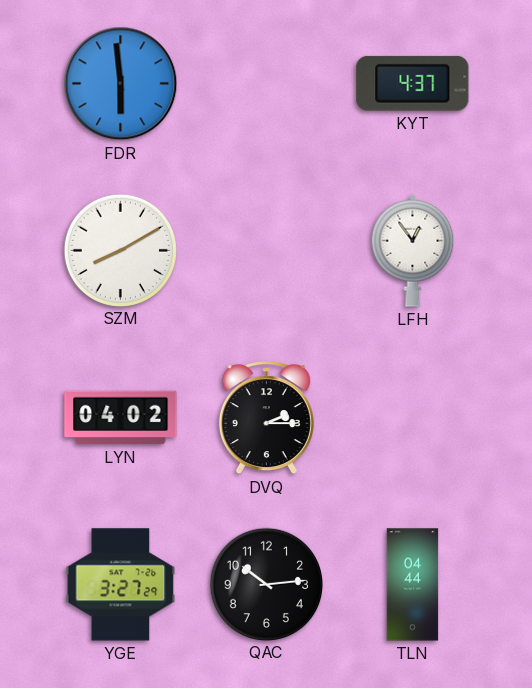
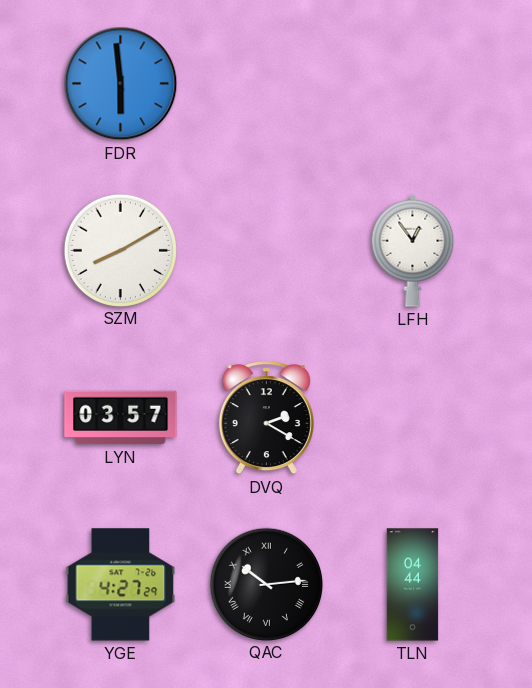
KYT: 4:37 -> none (413, 83)
LYN: 04:02 -> 03:57 (121, 418)
DVQ: 2:15 -> 2:20 (266, 418)
YGE: 3:27 -> 4:27 (121, 585)
QAC numerals: Arabic -> Roman (266, 584)
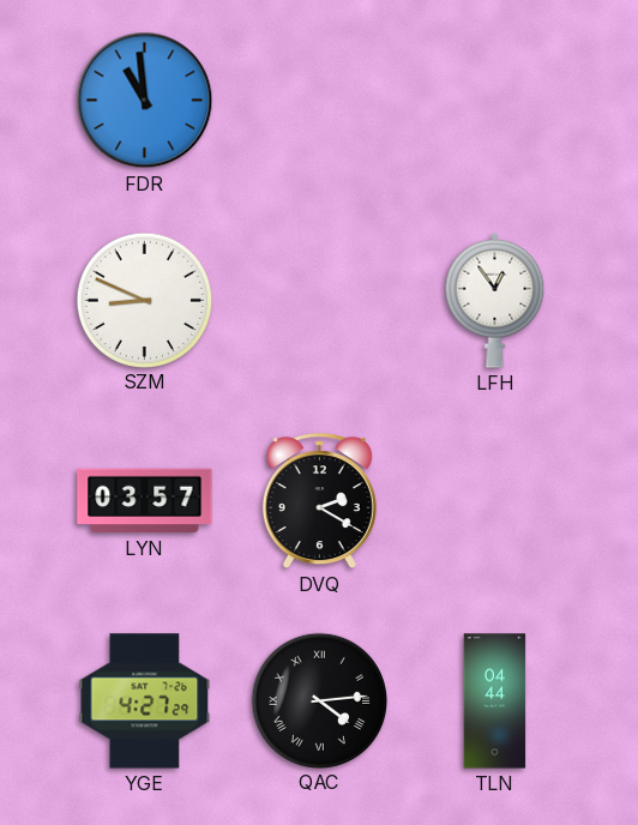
FDR: 5:59 -> 10:59 (145, 101)
SZM: 8:10 -> 8:49 (144, 300)
QAC: 10:14 -> 4:14 (319, 700)
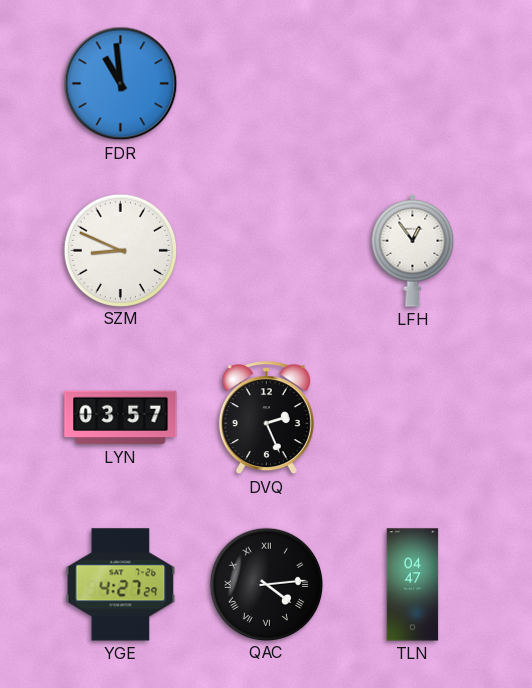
DVQ: 2:20 -> 2:26 (266, 418)
TLN: 04:44 -> 04:47 (413, 585)
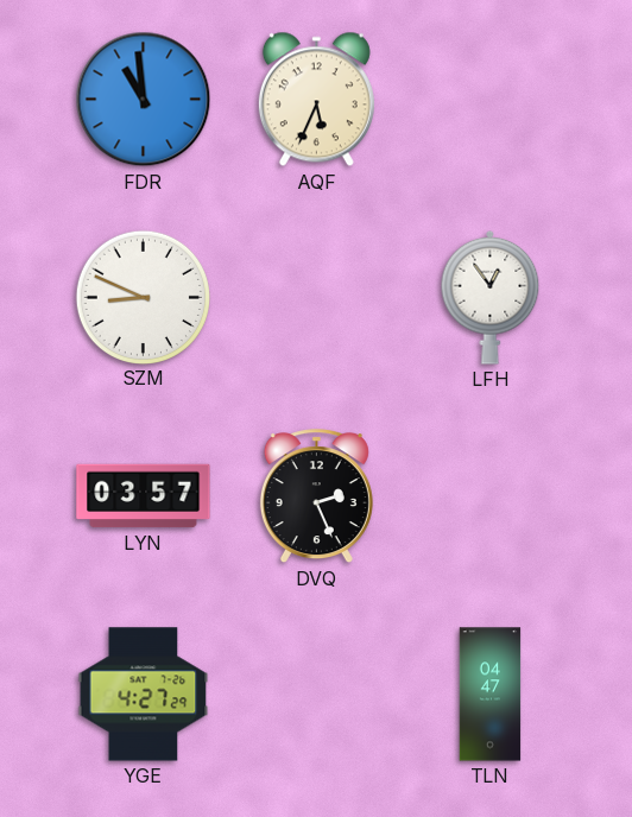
AQF: none -> 5:34 (316, 100)
QAC: 4:14 -> none (266, 584)
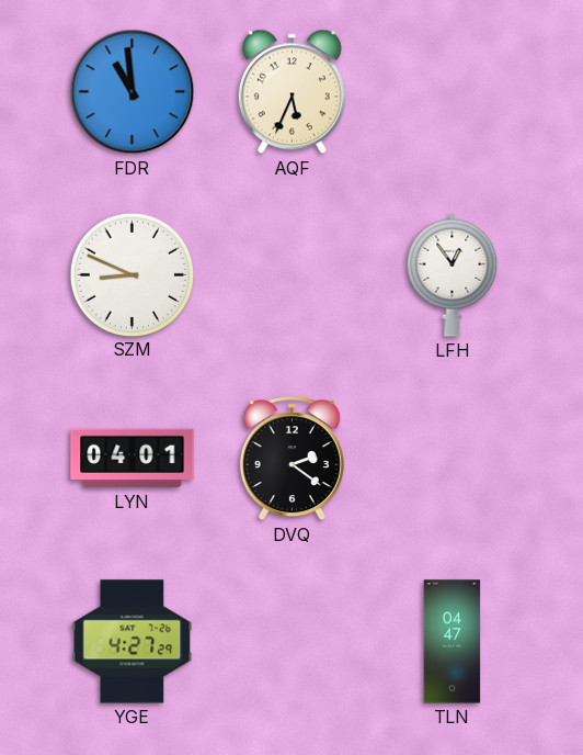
LYN: 03:57 -> 04:01 (133, 459)
DVQ: 2:26 -> 2:21 (291, 459)
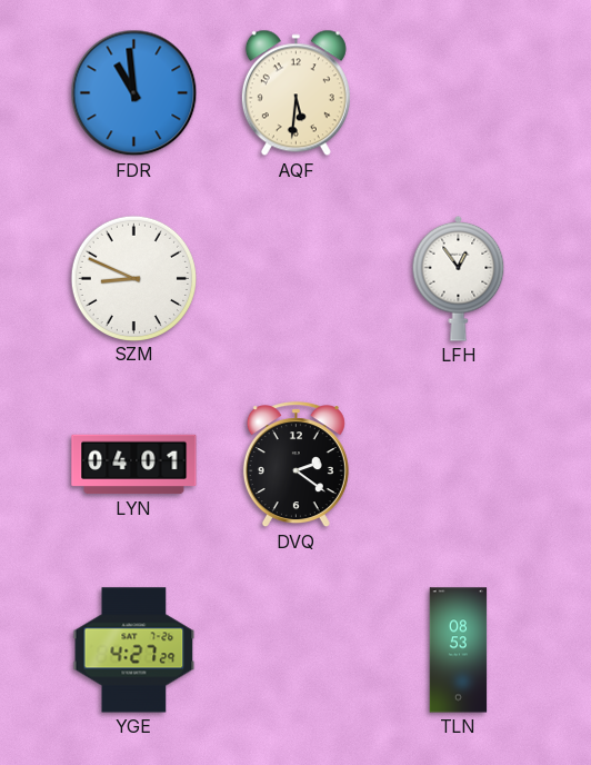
AQF: 5:34 -> 5:31 (295, 93)
TLN: 04:47 -> 08:53 (459, 650)
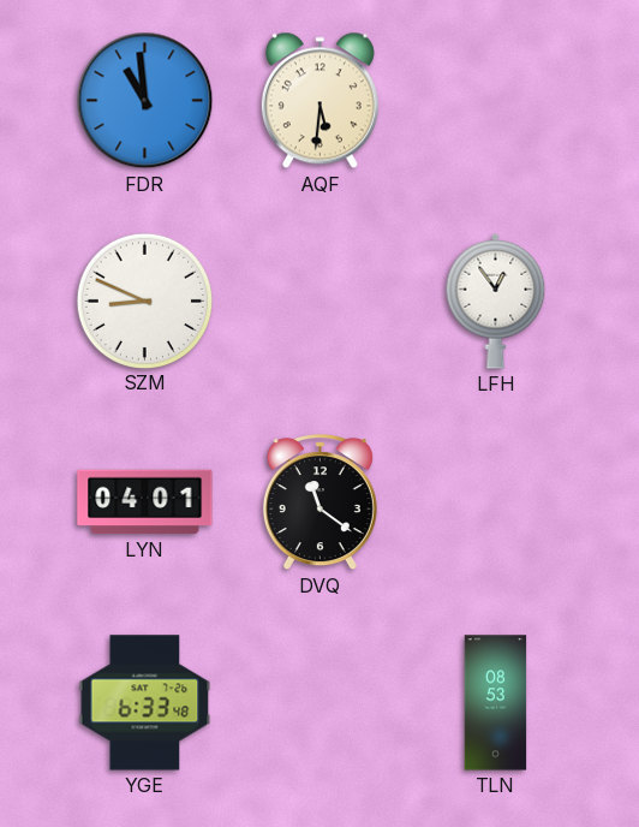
DVQ: 2:21 -> 11:21 (319, 502)
YGE: 4:27 -> 6:33 (145, 703)
